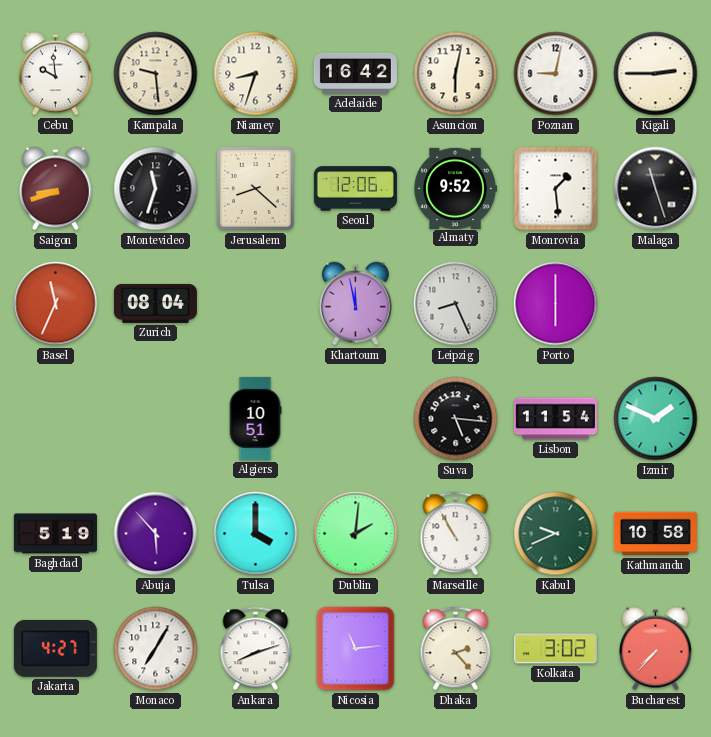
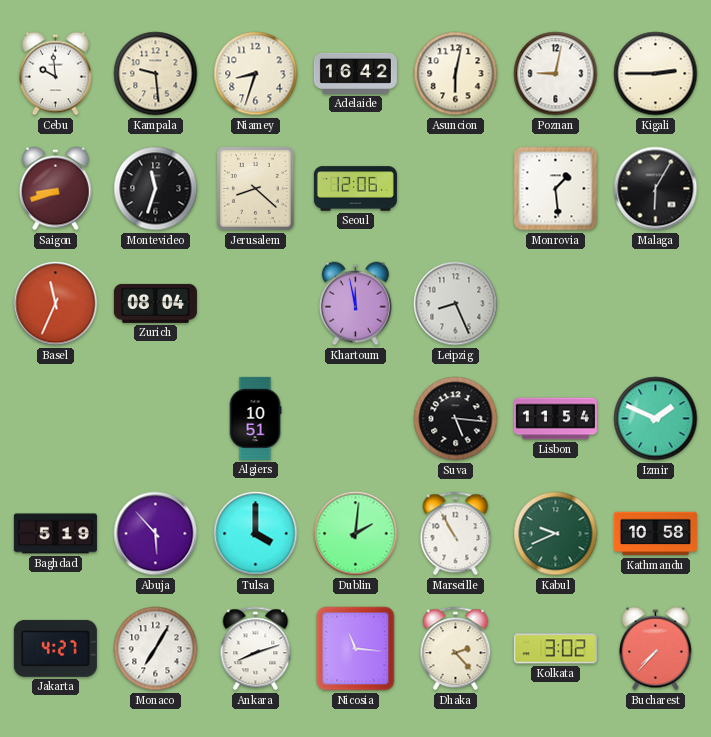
Almaty: 9:52 -> none (455, 188)
Malaga: 11:27 -> 6:05 (656, 189)
Porto: 6:00 -> none (556, 304)
Nicosia: 11:14 -> 11:16 (356, 649)
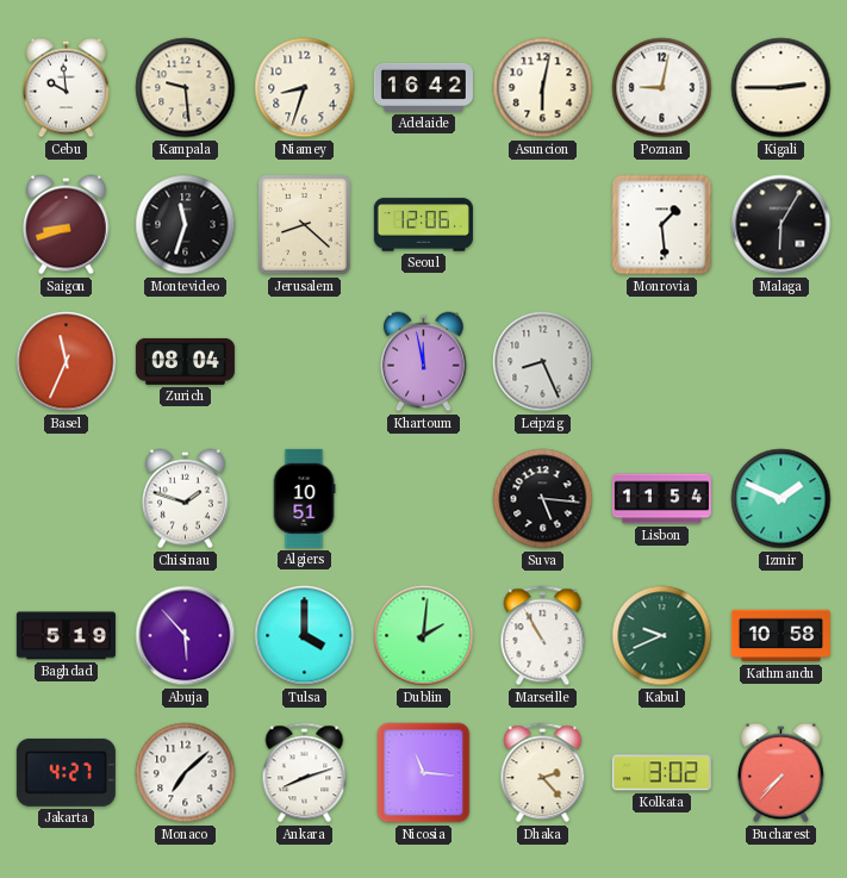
Chisinau: none -> 1:48 (186, 499)
Monaco: 7:05 -> 7:08 (186, 773)
